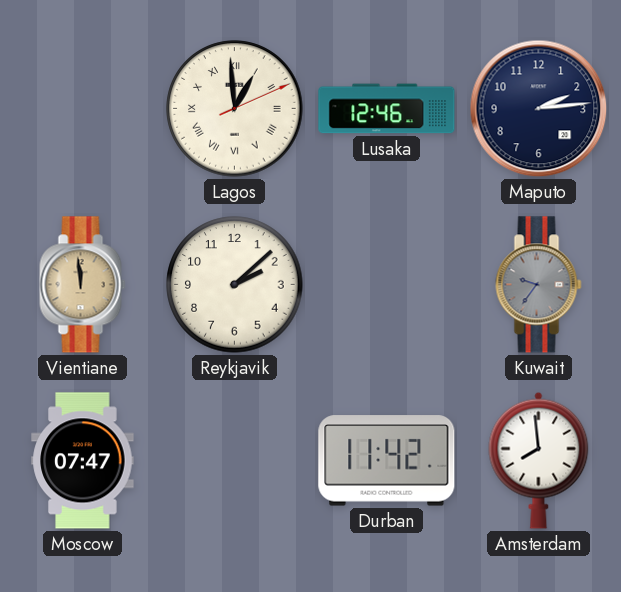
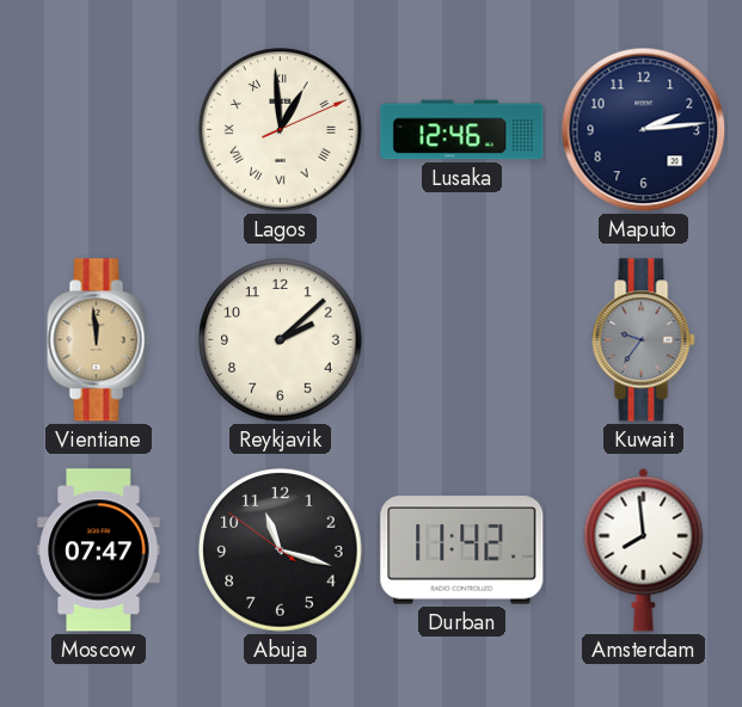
Abuja: none -> 11:17 (281, 551)
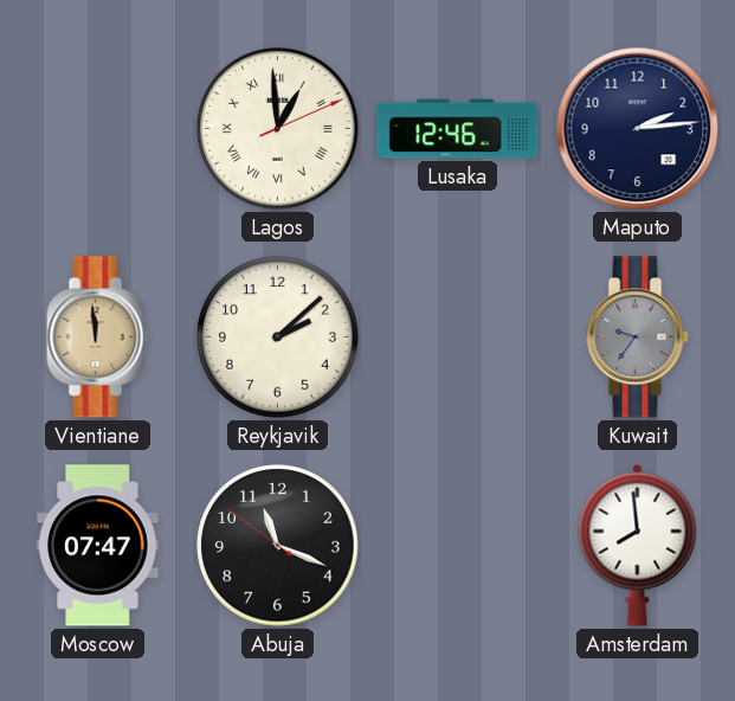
Abuja: 11:17 -> 11:18 (278, 546)
Durban: 11:42 -> none (462, 551)
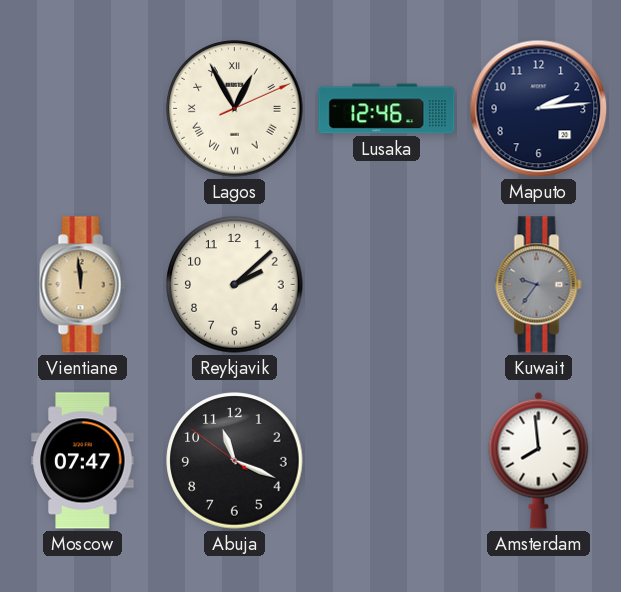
Lagos: 12:59 -> 12:55 (235, 109)
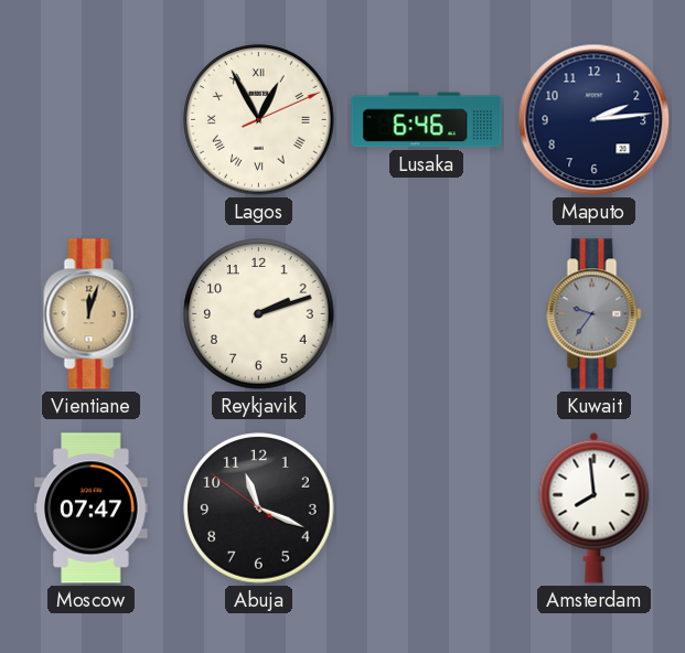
Lusaka: 12:46 -> 6:46 (427, 120)
Vientiane: 11:59 -> 12:03 (92, 314)
Reykjavik: 2:08 -> 2:12 (259, 314)
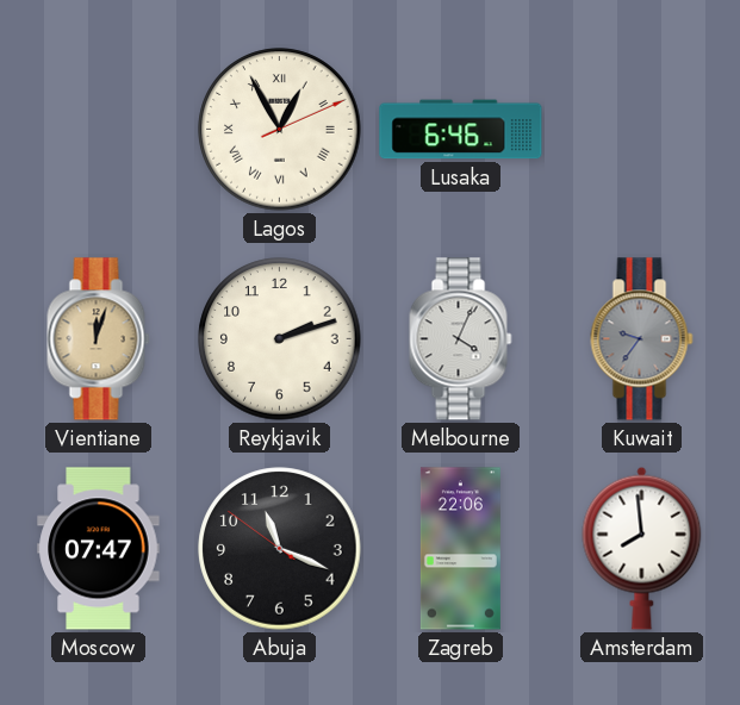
Maputo: 2:14 -> none (595, 120)
Melbourne: none -> 4:04 (461, 339)
Zagreb: none -> 22:06 (460, 549)
